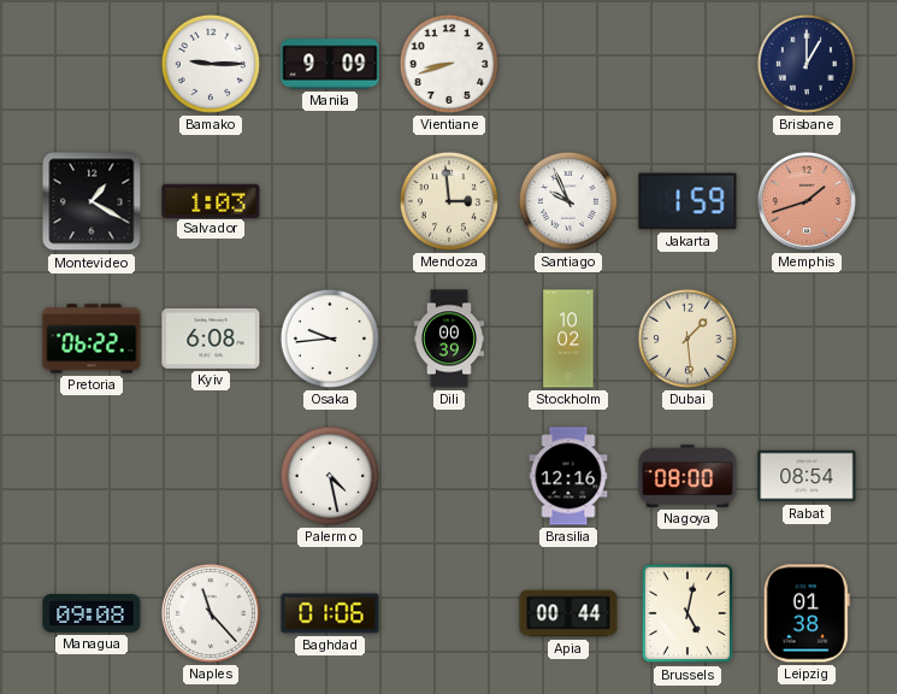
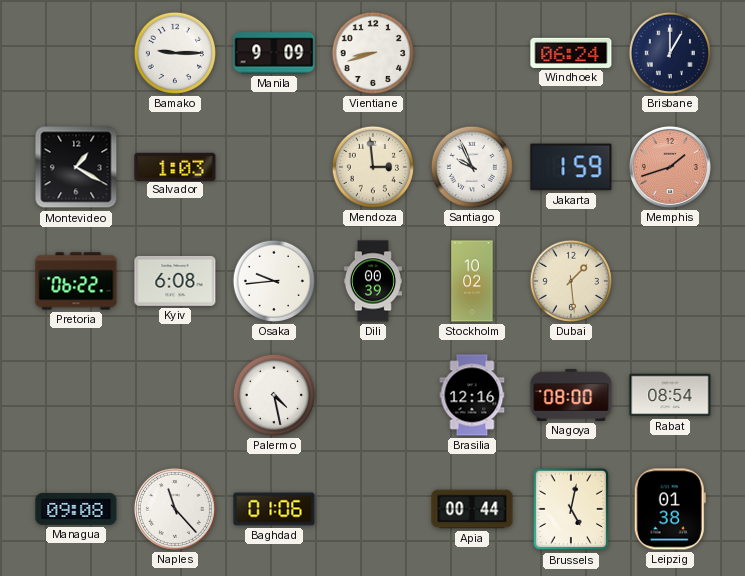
Windhoek: none -> 06:24 (571, 53)
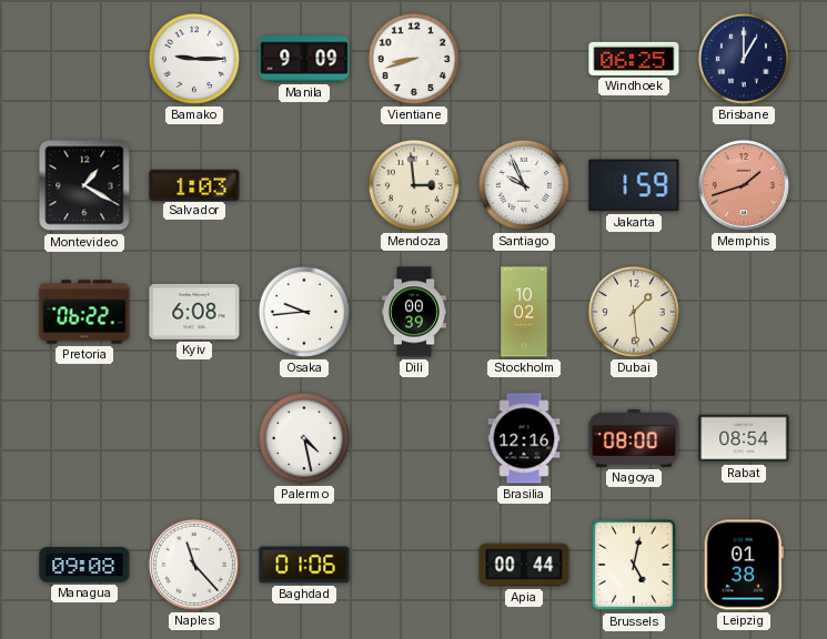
Windhoek: 06:24 -> 06:25 (634, 59)
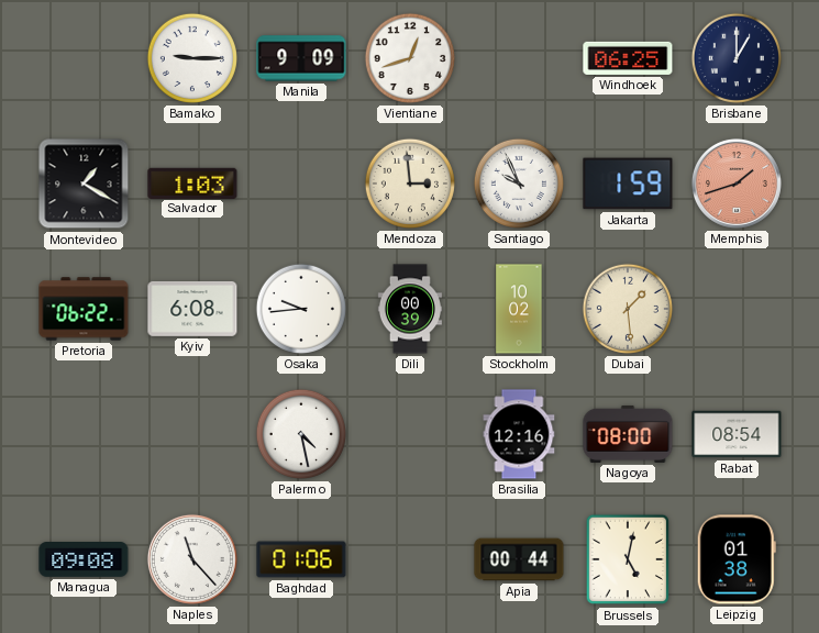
Vientiane: 8:42 -> 12:42 (410, 58)
